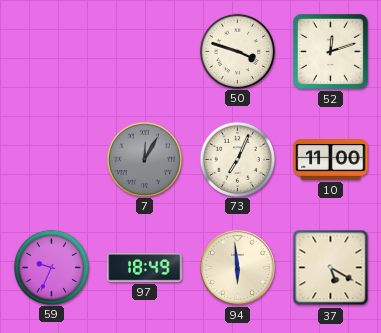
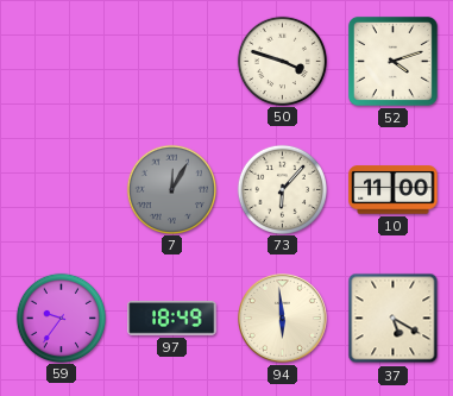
52: 12:12 -> 4:12 (392, 61)
73: 7:04 -> 6:07 (282, 189)
59: 9:34 -> 9:36 (61, 318)
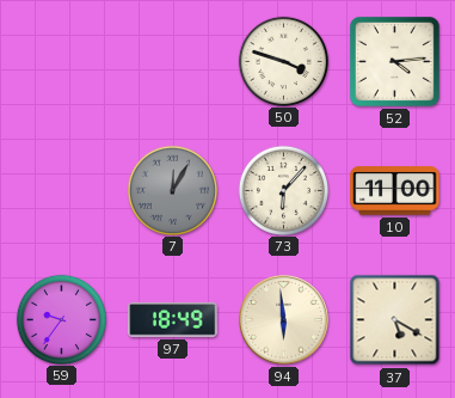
52: 4:12 -> 4:14 (394, 61)
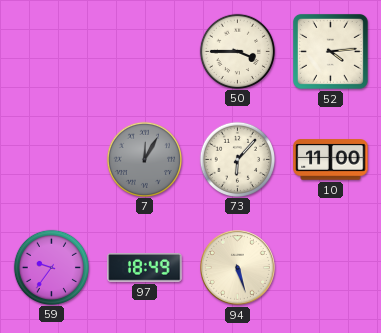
50: 3:48 -> 3:45 (237, 51)
94: 5:59 -> 5:27 (238, 268)
37: 5:20 -> none (395, 320)
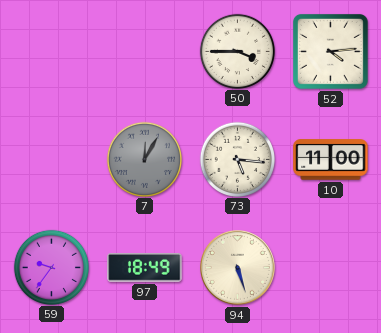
73: 6:07 -> 5:16 (237, 159)
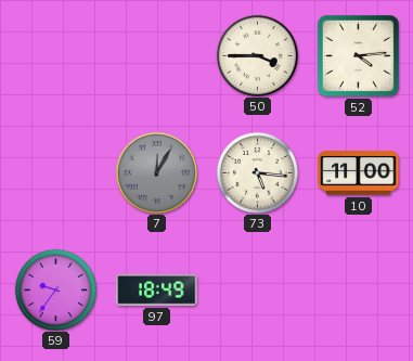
94: 5:27 -> none (238, 268)
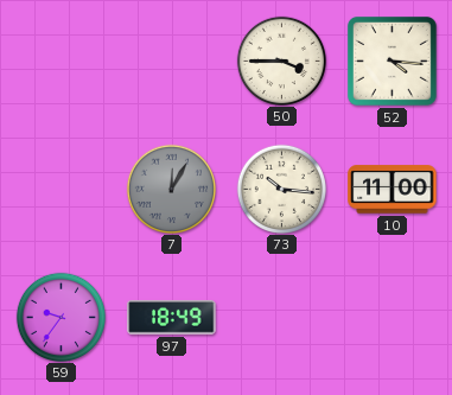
52: 4:14 -> 4:16 (391, 60)
73: 5:16 -> 10:16 (281, 189)
